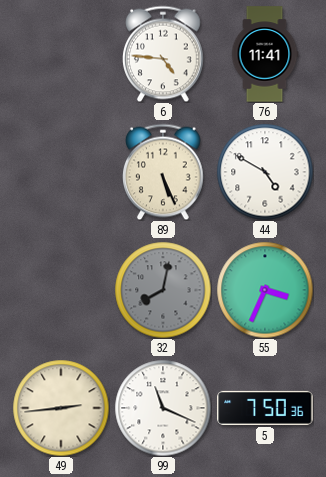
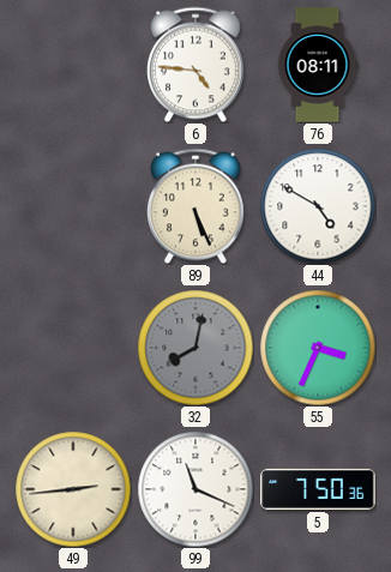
76: 11:41 -> 08:11 (318, 65)
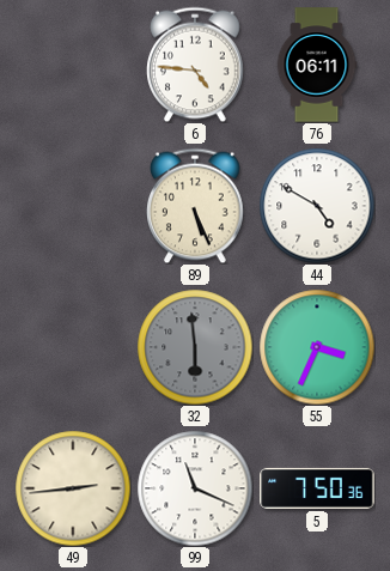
76: 08:11 -> 06:11 (317, 65)
32: 8:02 -> 5:59 (195, 347)
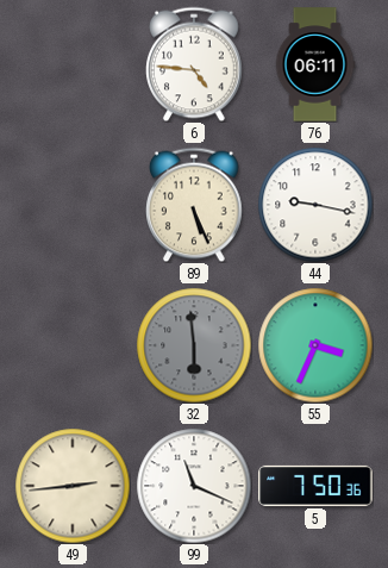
44: 4:50 -> 9:17 (315, 205)
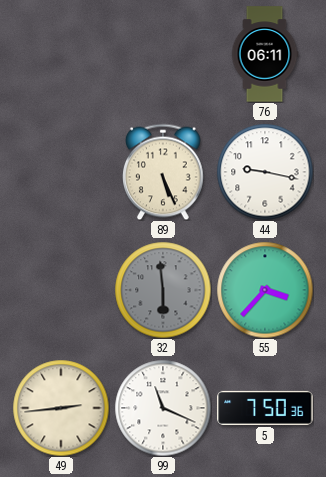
6: 4:46 -> none (195, 64)
55: 3:34 -> 3:37 (265, 290)
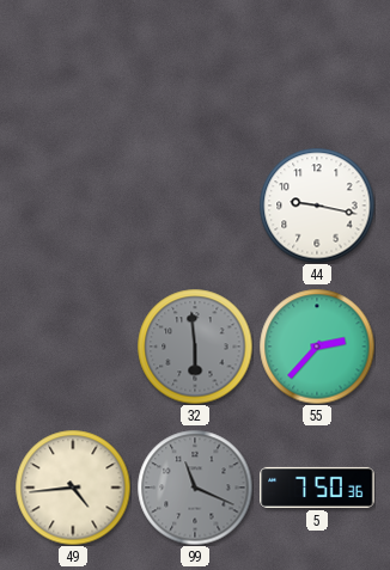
76: 06:11 -> none (265, 54)
89: 5:26 -> none (164, 172)
55: 3:37 -> 2:37 (317, 347)
49: 2:44 -> 4:44 (73, 488)
99 dial: white -> grey (195, 488)
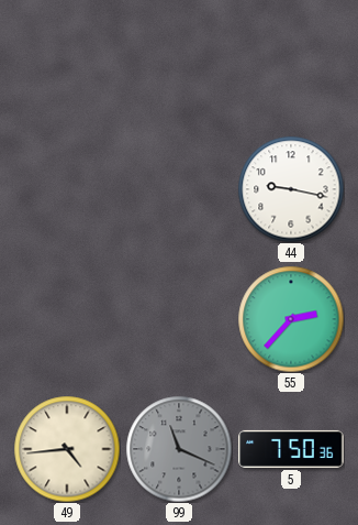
32: 5:59 -> none (195, 347)
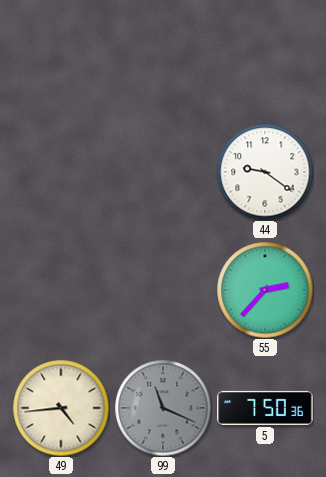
44: 9:17 -> 9:21 (265, 172)
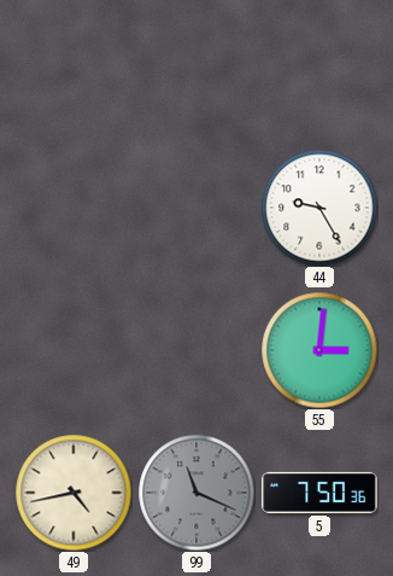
44: 9:21 -> 9:25 (319, 208)
55: 2:37 -> 3:01 (319, 350)
49: 4:44 -> 4:43 (74, 493)
